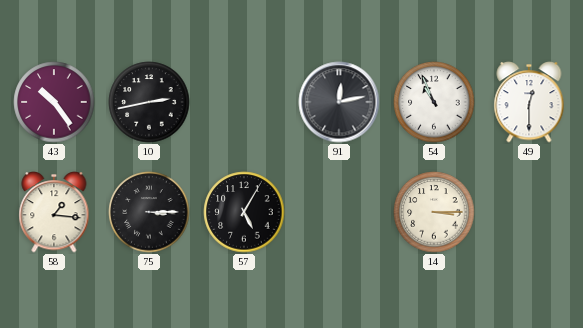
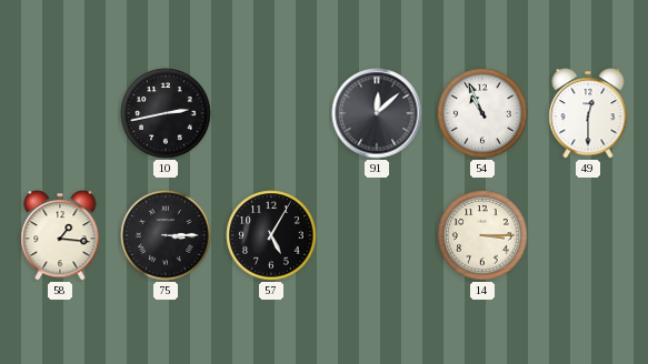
43: 10:24 -> none (54, 102)
91: 12:13 -> 12:08 (377, 113)
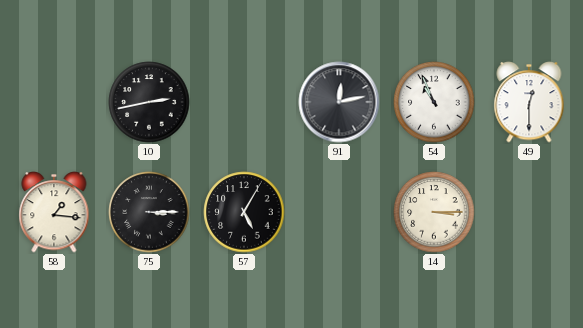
91: 12:08 -> 12:13 (339, 102)
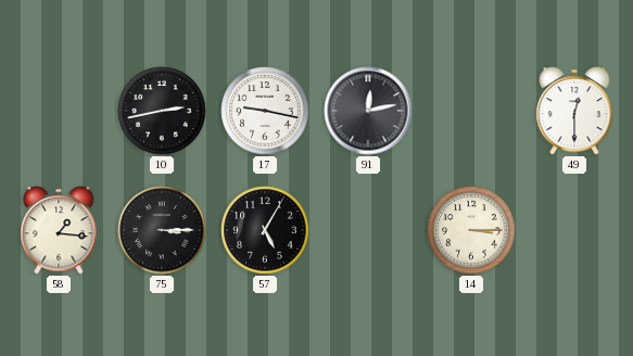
17: none -> 9:17 (265, 111)
54: 10:56 -> none (434, 102)
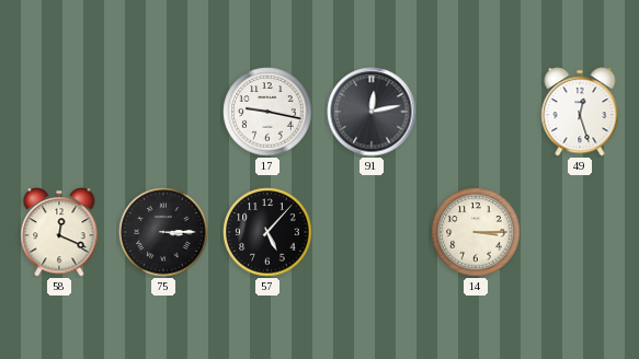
10: 2:43 -> none (162, 111)
49: 12:30 -> 12:27 (580, 112)
58: 1:16 -> 12:19 (59, 232)
57: 5:05 -> 5:07 (267, 232)
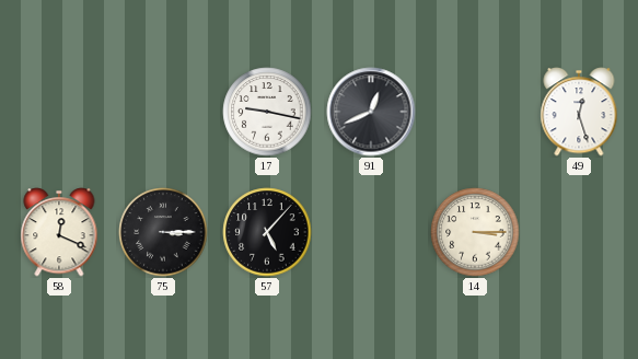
91: 12:13 -> 12:41 (371, 112)
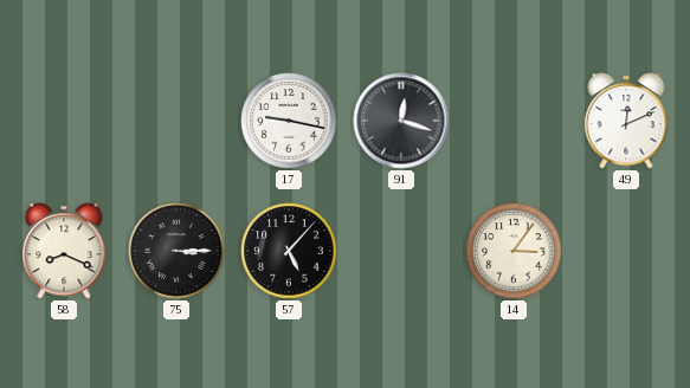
91: 12:41 -> 12:18 (401, 121)
49: 12:27 -> 12:11 (626, 121)
58: 12:19 -> 8:19 (64, 251)
14: 3:15 -> 3:06 (514, 251)
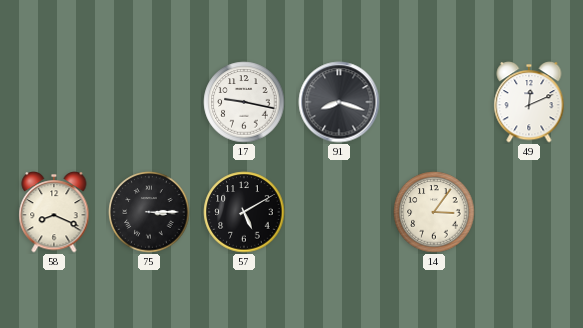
91: 12:18 -> 8:18 (339, 102)
57: 5:07 -> 5:10 (244, 212)
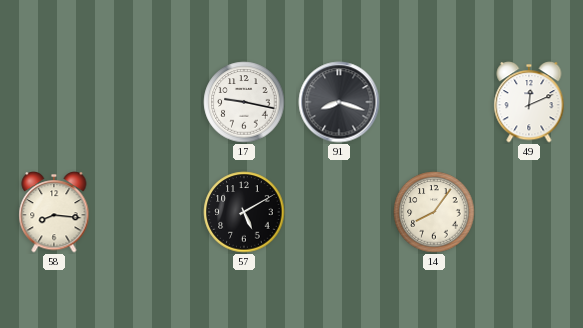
58: 8:19 -> 8:16 (54, 212)
75: 3:15 -> none (149, 212)
14: 3:06 -> 8:06 (434, 212)
